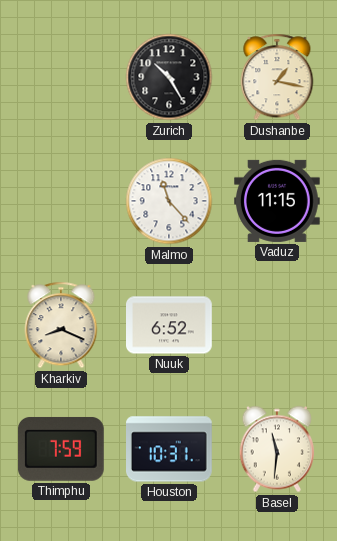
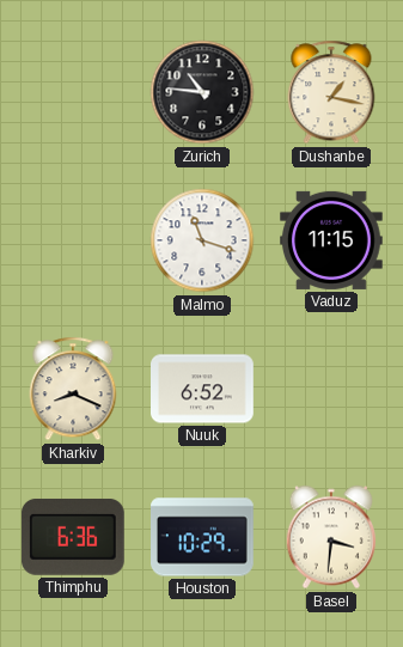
Zurich: 10:25 -> 10:46 (202, 92)
Malmo: 11:23 -> 11:18 (202, 240)
Thimphu: 7:59 -> 6:36 (73, 537)
Houston: 10:31 -> 10:29 (203, 537)
Basel: 11:31 -> 3:31 (330, 537)
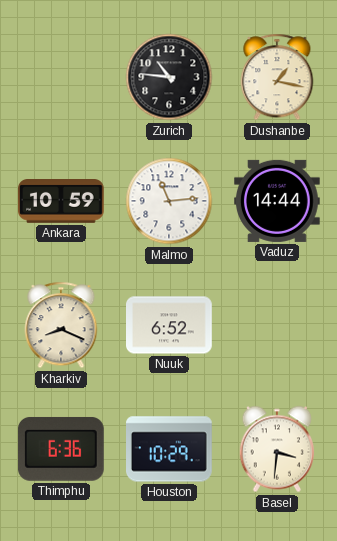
Ankara: none -> 10:59 (62, 202)
Malmo: 11:18 -> 11:14 (169, 201)
Vaduz: 11:15 -> 14:44 (278, 201)
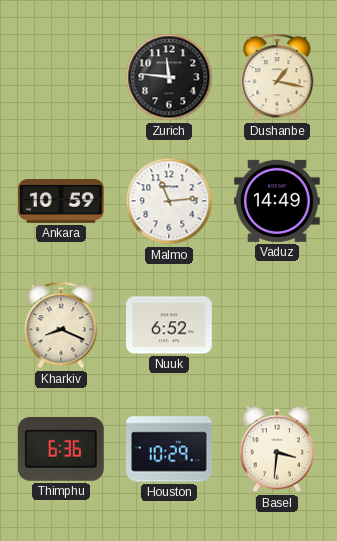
Zurich: 10:46 -> 11:46 (169, 77)
Vaduz: 14:44 -> 14:49 (278, 201)
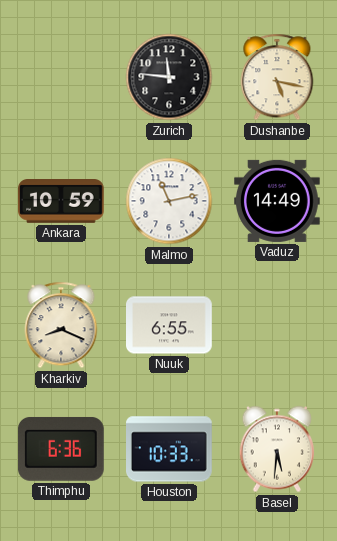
Dushanbe: 1:17 -> 5:17 (277, 77)
Malmo: 11:14 -> 11:13 (169, 201)
Nuuk: 6:52 -> 6:55 (170, 325)
Houston: 10:29 -> 10:33 (170, 449)
Basel: 3:31 -> 5:31 (276, 449)
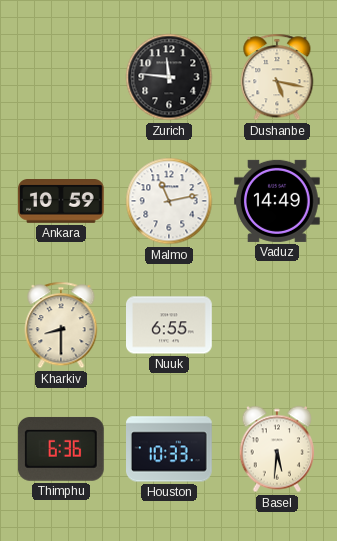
Kharkiv: 8:19 -> 8:30 (61, 325)
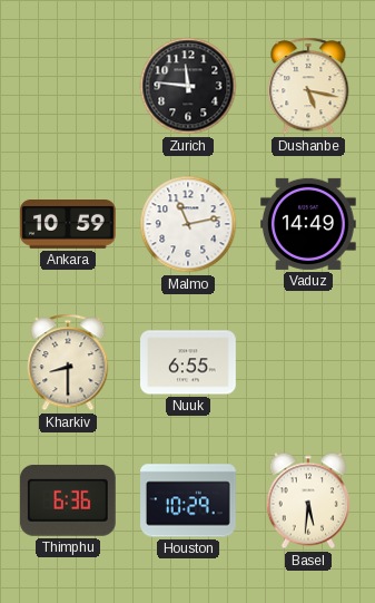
Houston: 10:33 -> 10:29 (189, 500)
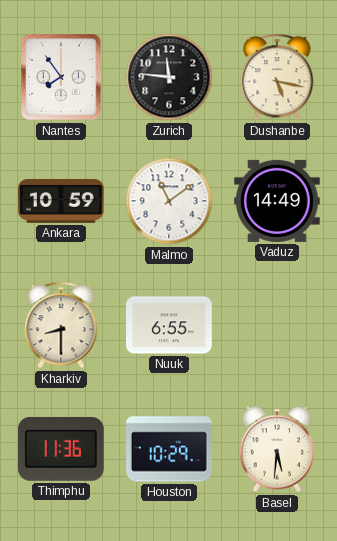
Nantes: none -> 7:54 (61, 77)
Malmo: 11:13 -> 11:09 (169, 201)
Thimphu: 6:36 -> 11:36 (61, 449)
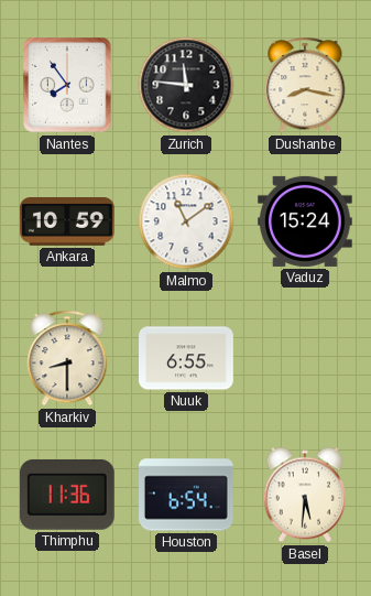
Dushanbe: 5:17 -> 8:17 (305, 85)
Vaduz: 14:49 -> 15:24 (306, 221)
Houston: 10:29 -> 6:54 (187, 495)
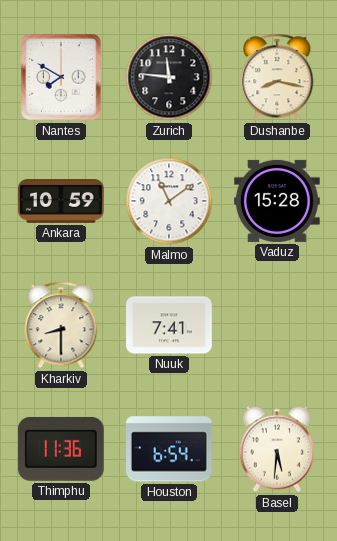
Nantes: 7:54 -> 7:50 (61, 77)
Vaduz: 15:24 -> 15:28 (278, 201)
Nuuk: 6:55 -> 7:41 (170, 325)
